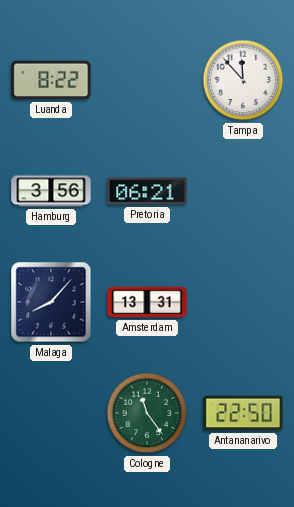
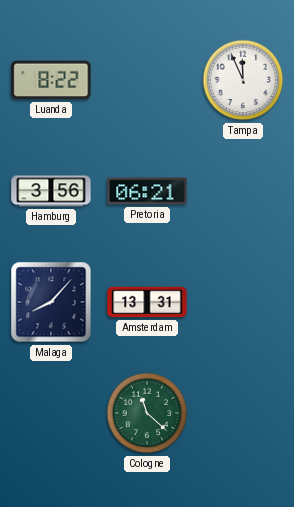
Tampa: 11:53 -> 11:56 (243, 80)
Cologne: 11:24 -> 11:22 (147, 413)
Antananarivo: 22:50 -> none (243, 413)
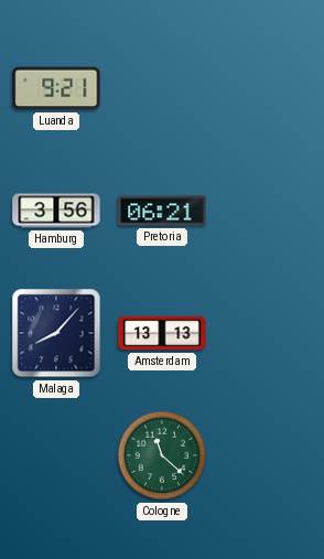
Luanda: 8:22 -> 9:21 (56, 88)
Tampa: 11:56 -> none (243, 80)
Amsterdam: 13:31 -> 13:13 (162, 333)
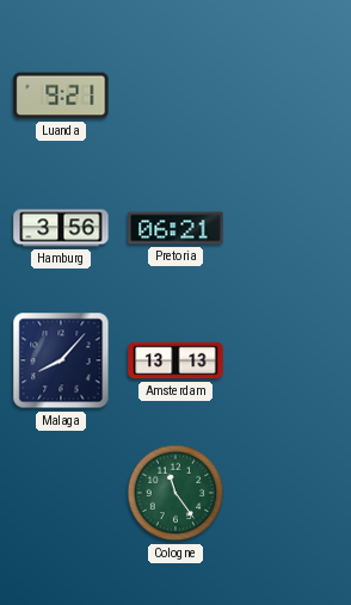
Cologne: 11:22 -> 11:24 (176, 493)
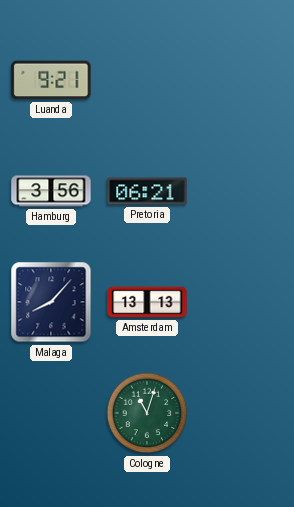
Cologne: 11:24 -> 11:03 (147, 413)
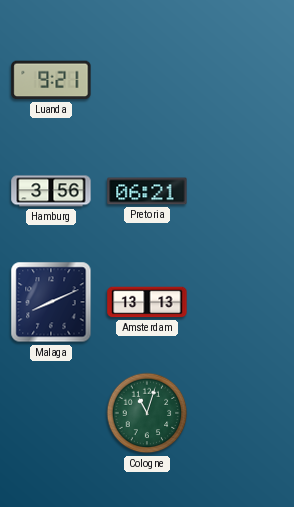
Malaga: 8:07 -> 8:11 (51, 302)
